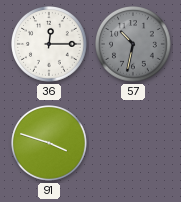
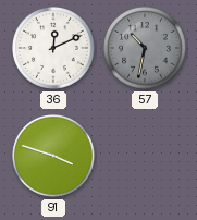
36: 12:15 -> 12:11 (54, 49)
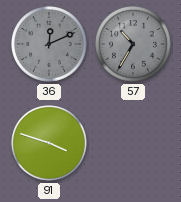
36 dial: white -> grey (50, 45)
57: 10:32 -> 10:35 (134, 45)
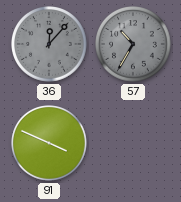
36: 12:11 -> 12:07 (50, 45)
91: 3:48 -> 3:49 (50, 144)
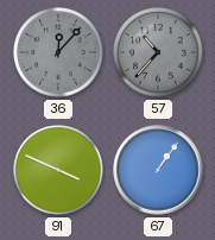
57: 10:35 -> 10:37 (159, 53)
67: none -> 1:06 (158, 170)
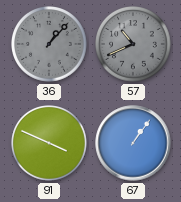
36: 12:07 -> 1:07 (50, 45)
57: 10:37 -> 10:41 (134, 45)
